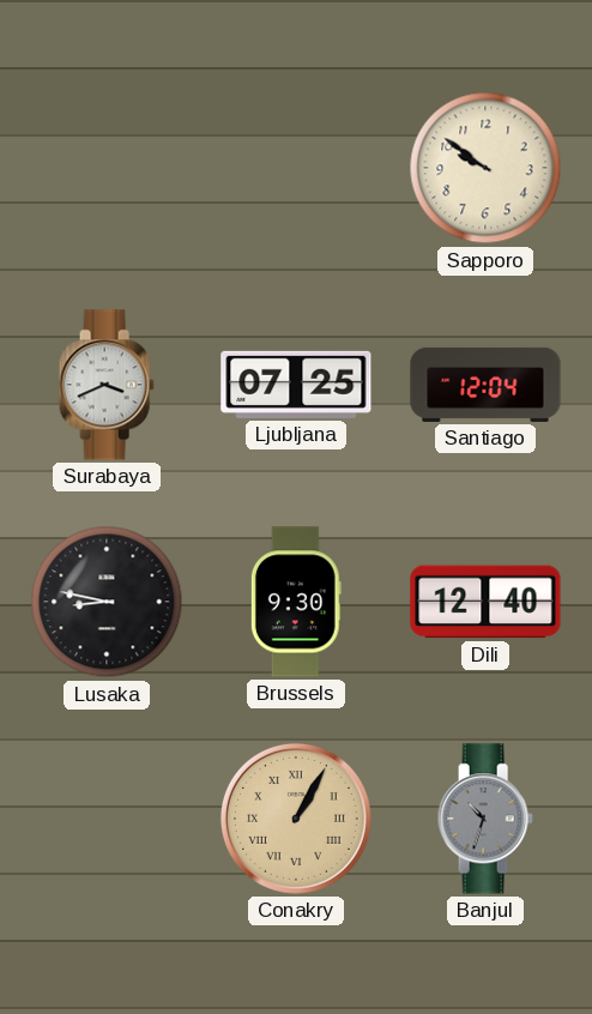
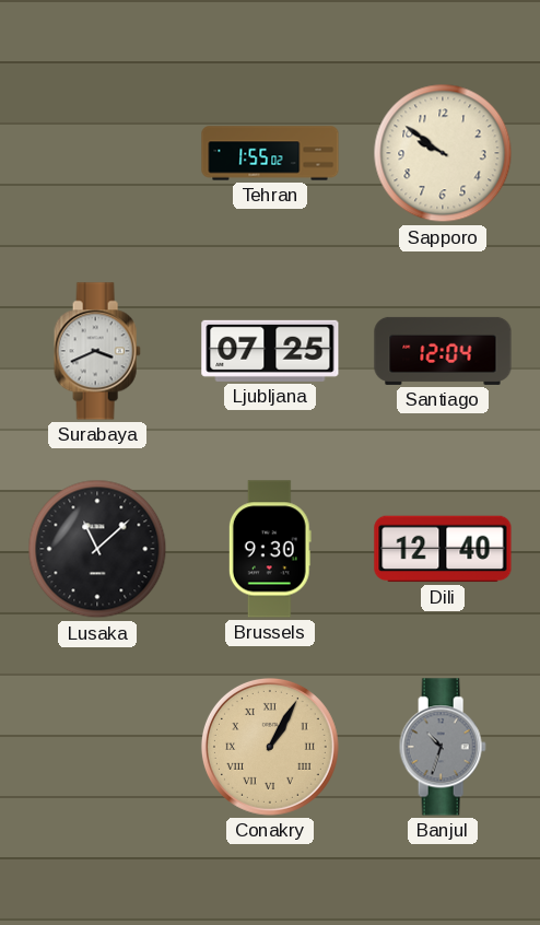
Tehran: none -> 1:55 (270, 153)
Lusaka: 8:47 -> 11:08 (97, 549)
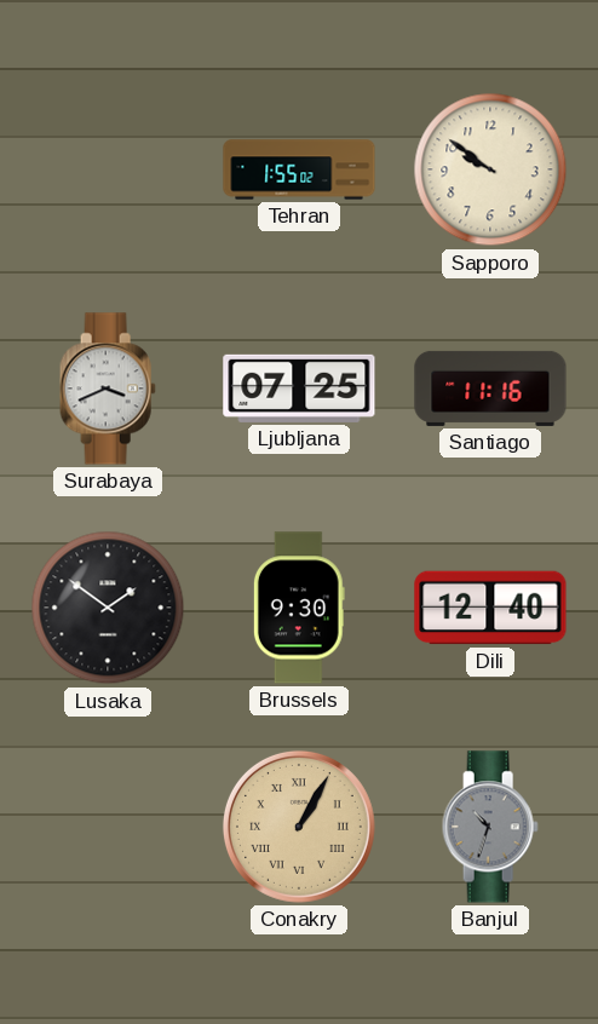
Santiago: 12:04 -> 11:16 (490, 389)
Lusaka: 11:08 -> 1:51 (108, 608)
